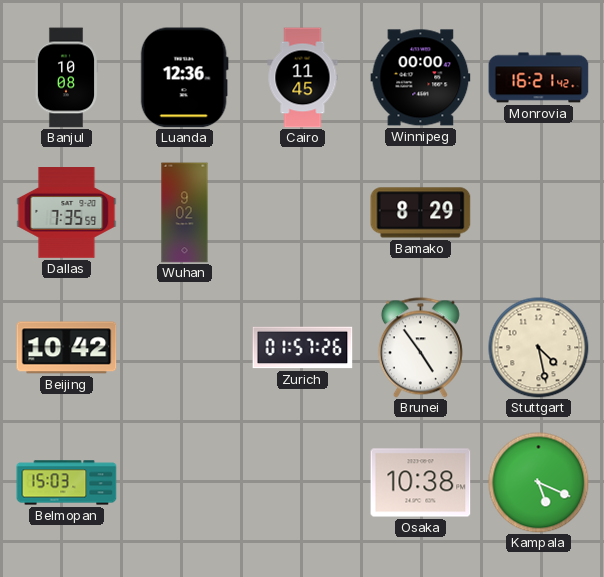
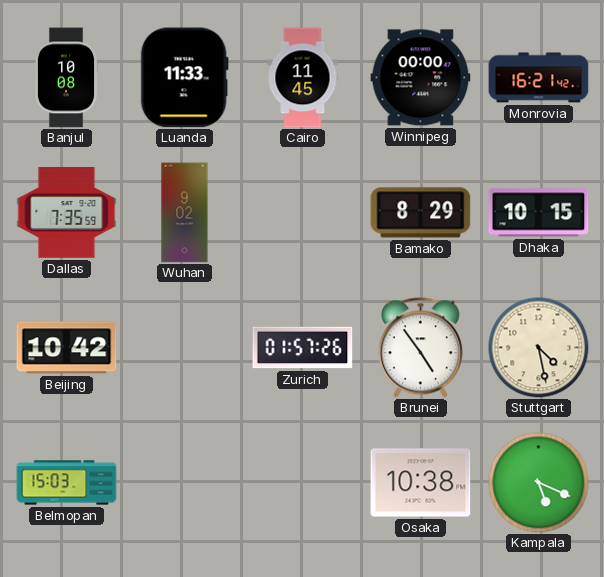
Luanda: 12:36 -> 11:33 (184, 78)
Dhaka: none -> 10:15 (539, 213)
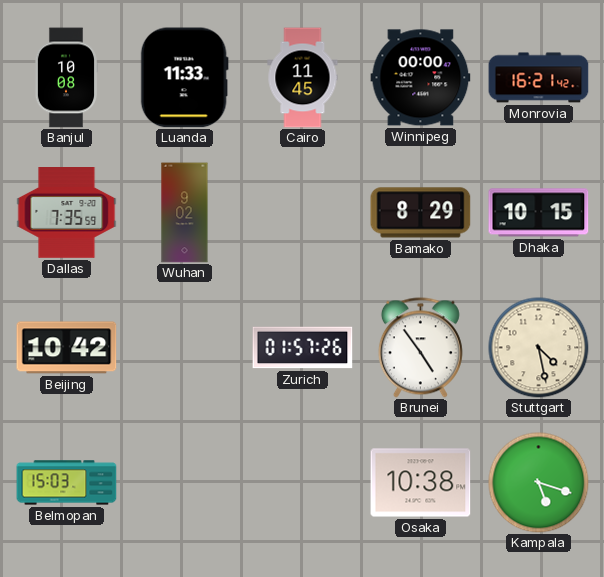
Kampala: 5:19 -> 5:18 (539, 483)
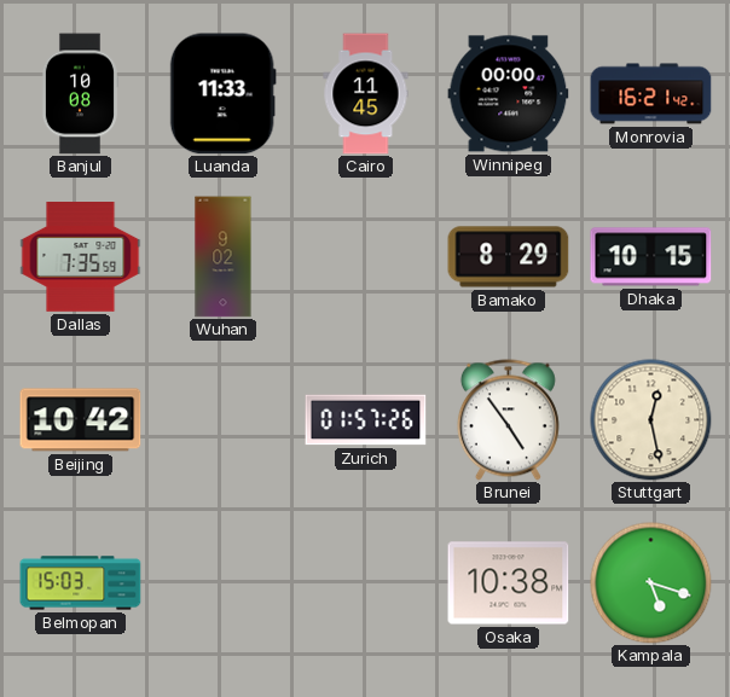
Stuttgart: 4:28 -> 12:28 (651, 420)
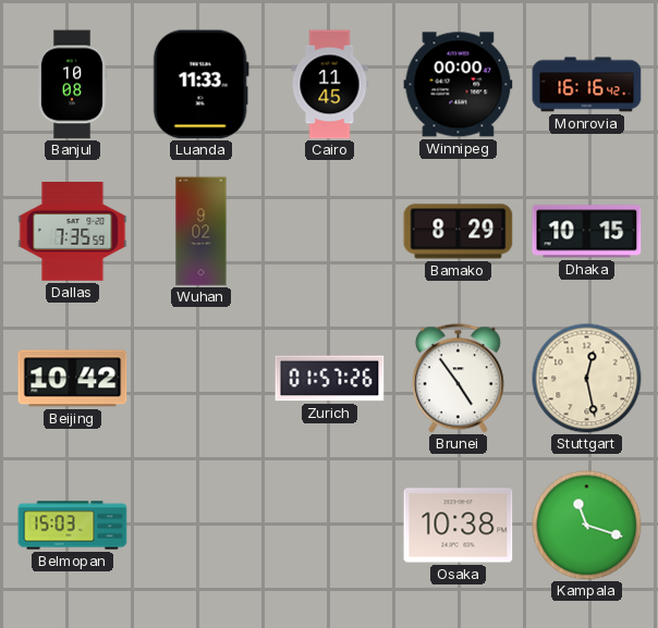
Monrovia: 16:21 -> 16:16 (587, 85)
Kampala: 5:18 -> 11:18 (587, 526)
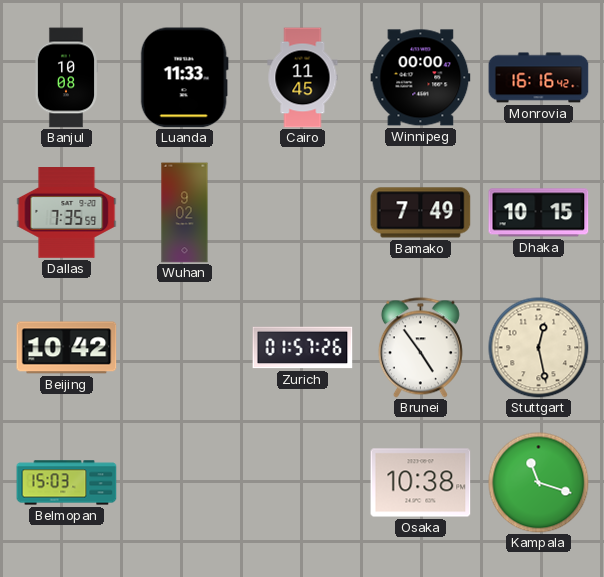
Bamako: 8:29 -> 7:49 (421, 213)
